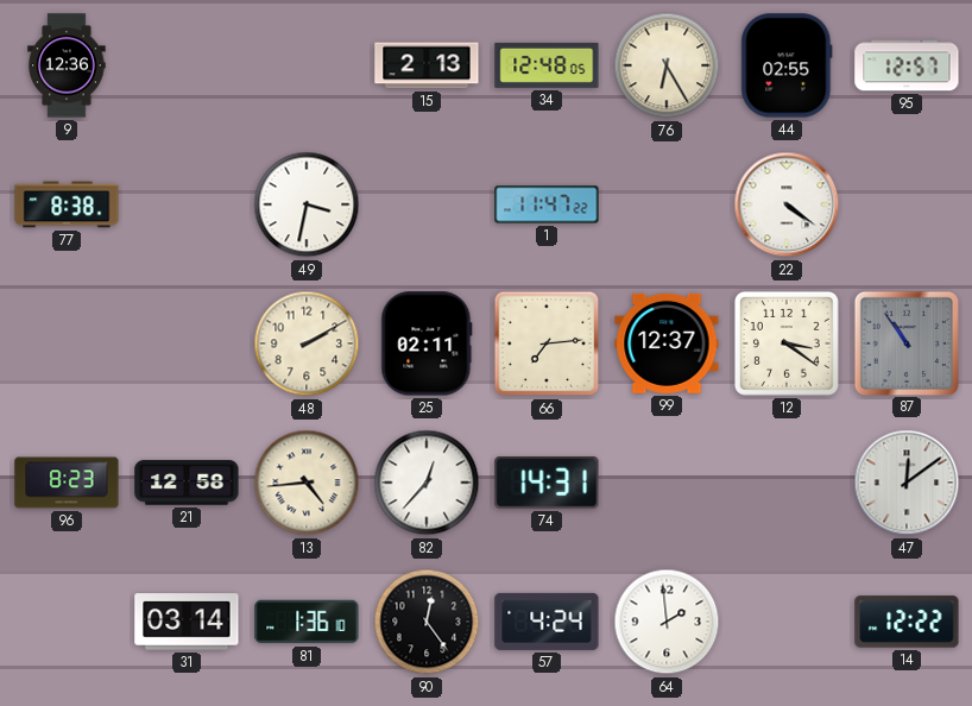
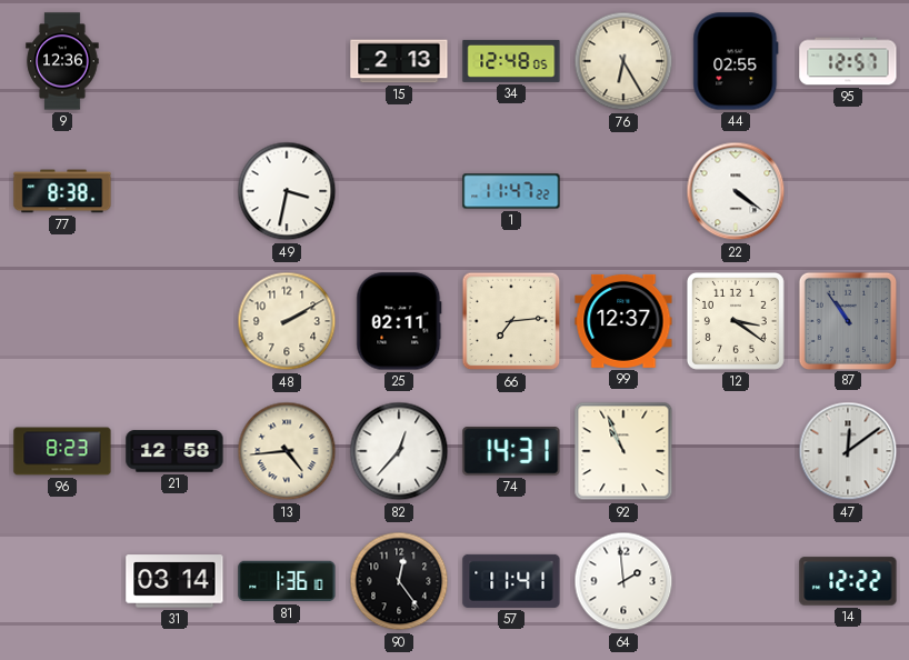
92: none -> 10:56 (623, 451)
57: 4:24 -> 11:41 (511, 581)
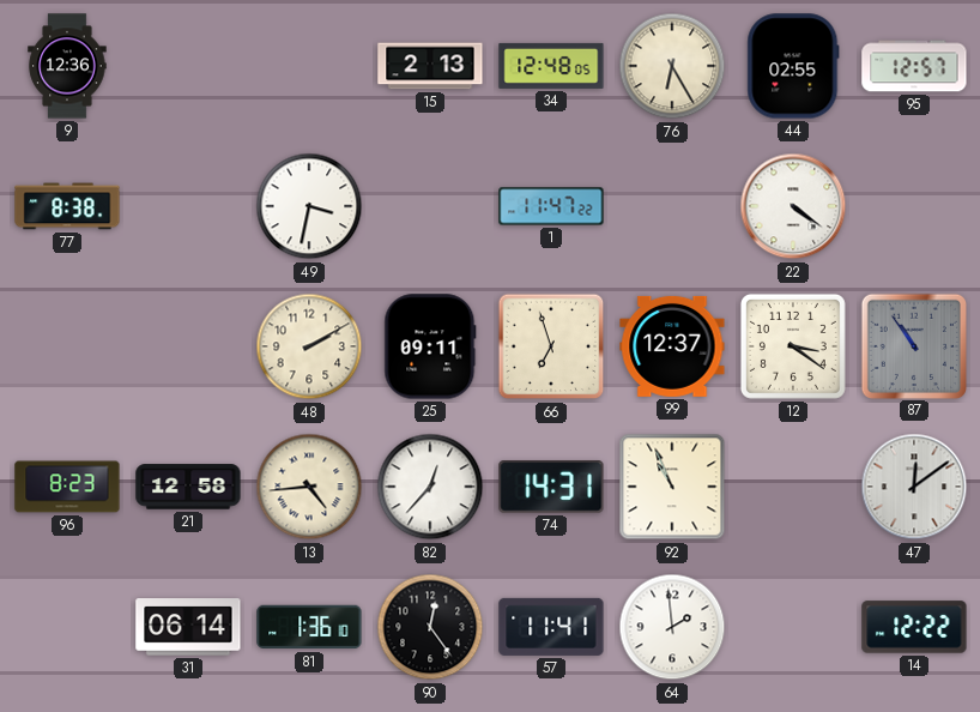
25: 02:11 -> 09:11 (430, 346)
66: 7:14 -> 6:57 (551, 346)
31: 03:14 -> 06:14 (188, 627)
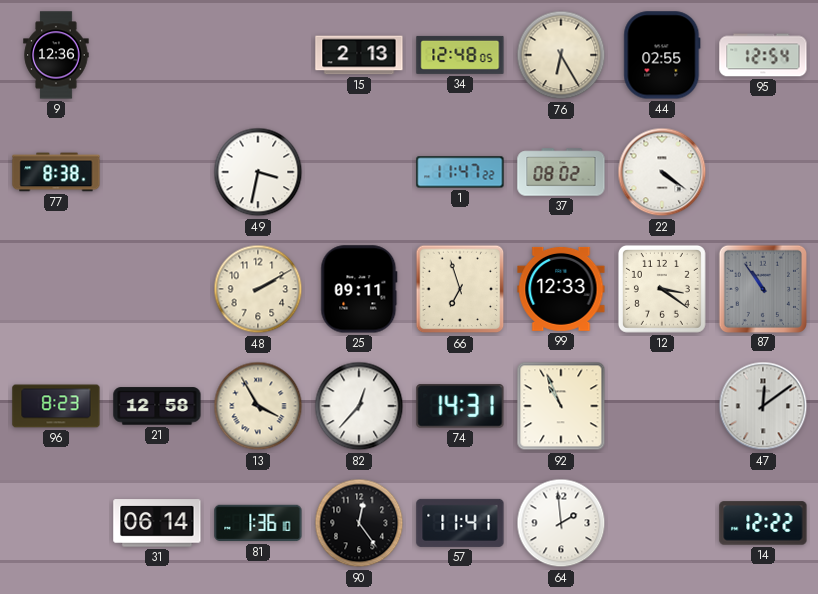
95: 12:57 -> 12:54 (763, 55)
37: none -> 08:02 (561, 172)
99: 12:37 -> 12:33 (561, 289)
13: 4:44 -> 3:55 (258, 406)
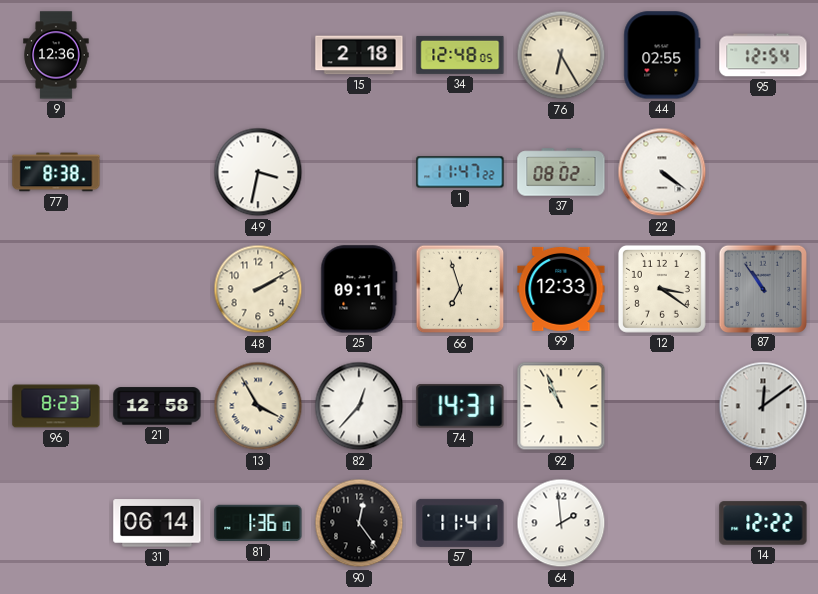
15: 2:13 -> 2:18 (359, 55)
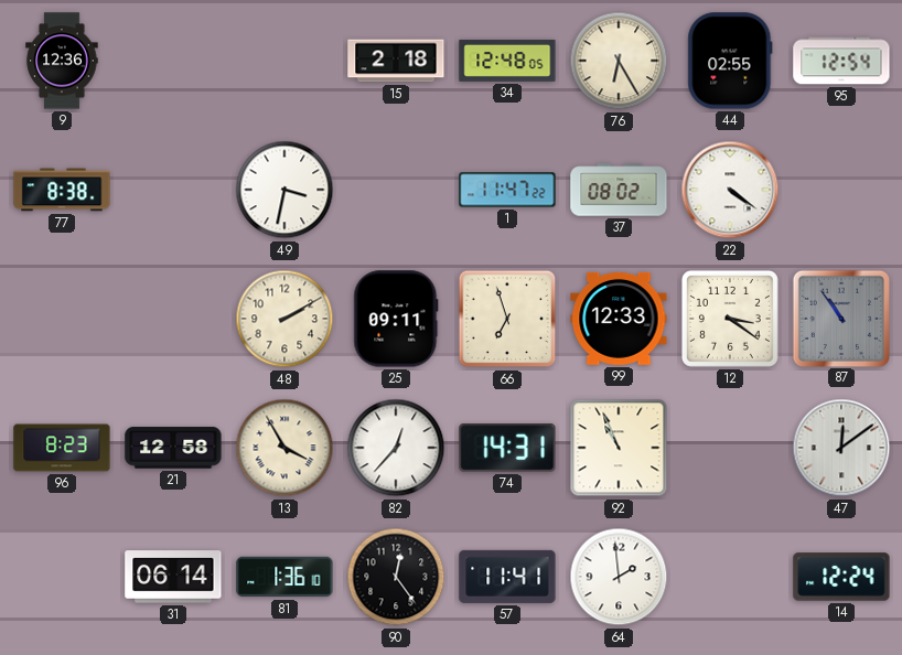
14: 12:22 -> 12:24 (841, 577)
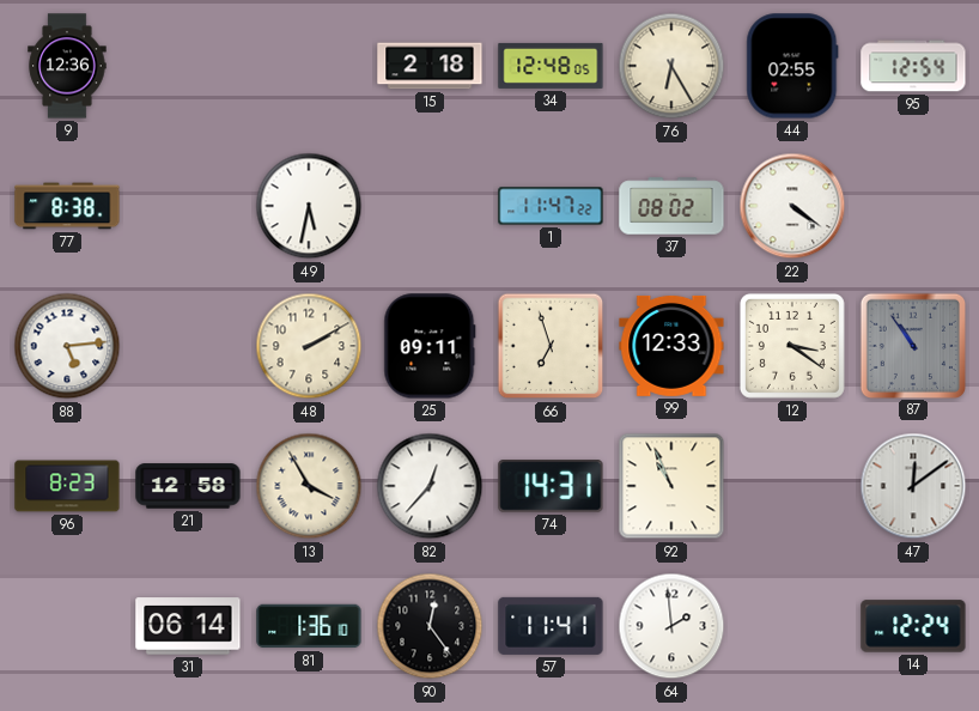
49: 3:32 -> 5:32 (309, 206)
88: none -> 5:14 (67, 346)
